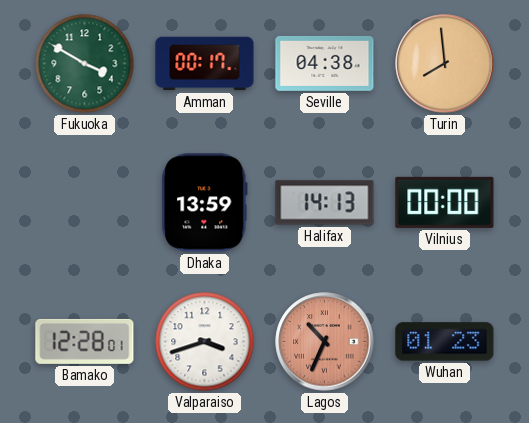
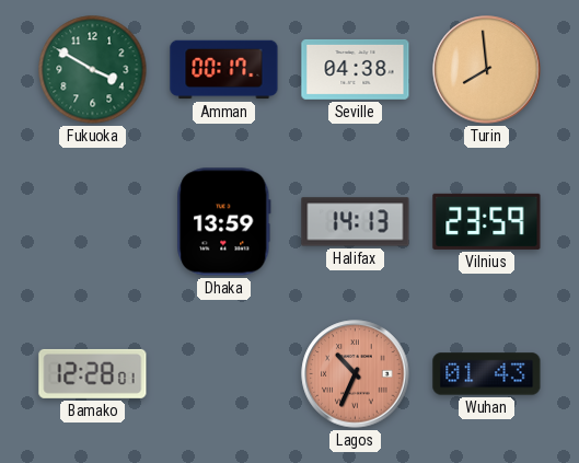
Vilnius: 00:00 -> 23:59 (487, 221)
Valparaiso: 3:42 -> none (205, 342)
Wuhan: 01:23 -> 01:43 (487, 374)
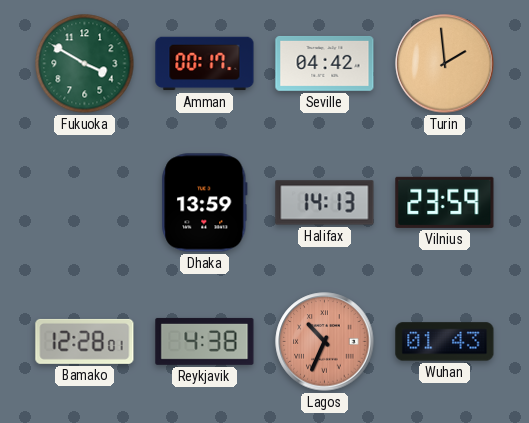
Seville: 04:38 -> 04:42 (325, 63)
Turin: 7:59 -> 1:59 (445, 64)
Reykjavik: none -> 4:38 (205, 341)
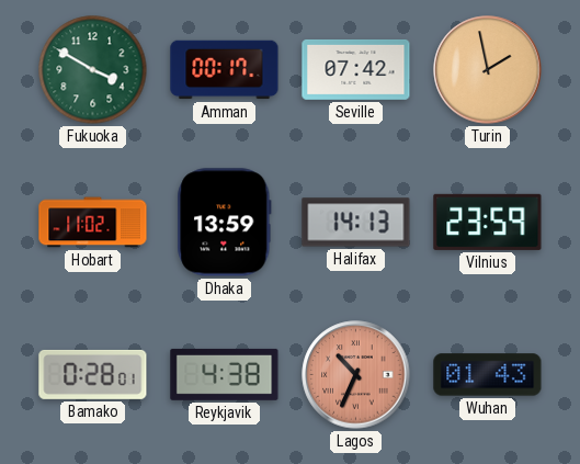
Seville: 04:42 -> 07:42 (356, 69)
Turin: 1:59 -> 1:58 (488, 70)
Hobart: none -> 11:02 (93, 223)
Bamako: 12:28 -> 0:28 (93, 374)
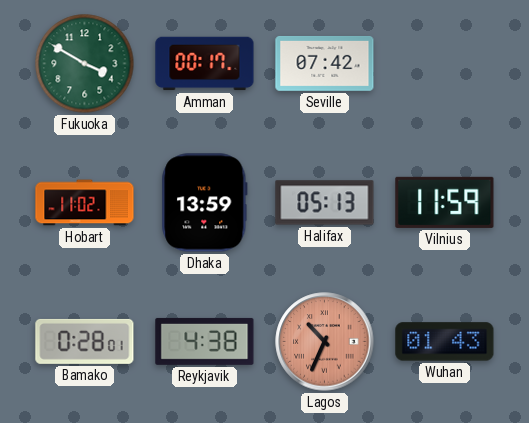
Turin: 1:58 -> none (488, 70)
Halifax: 14:13 -> 05:13 (325, 203)
Vilnius: 23:59 -> 11:59 (445, 202)
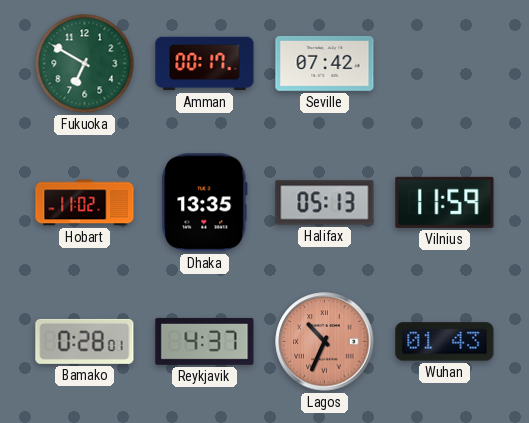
Fukuoka: 3:50 -> 6:50 (85, 64)
Dhaka: 13:59 -> 13:35 (205, 203)
Reykjavik: 4:38 -> 4:37 (205, 341)
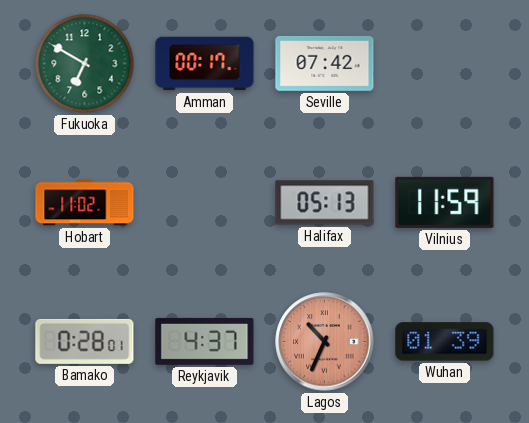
Dhaka: 13:35 -> none (205, 203)
Wuhan: 01:43 -> 01:39 (445, 342)
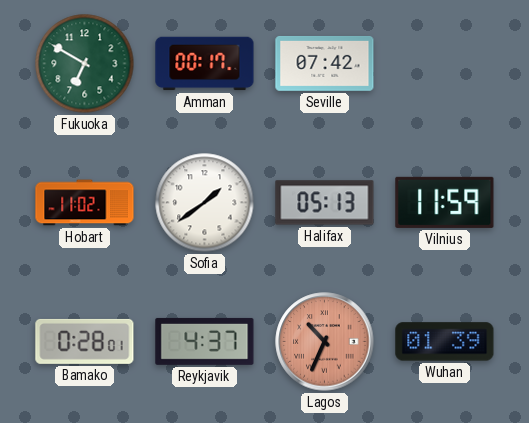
Sofia: none -> 1:39 (205, 203)
